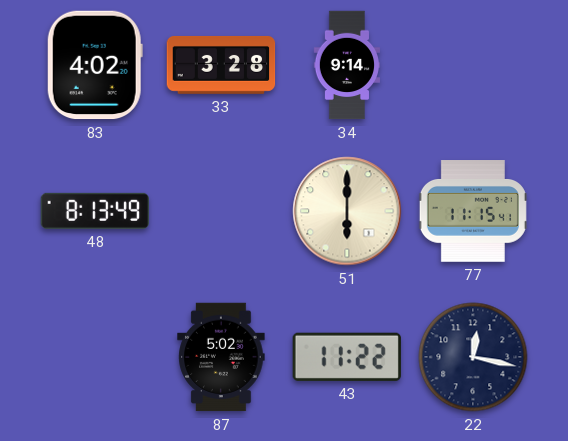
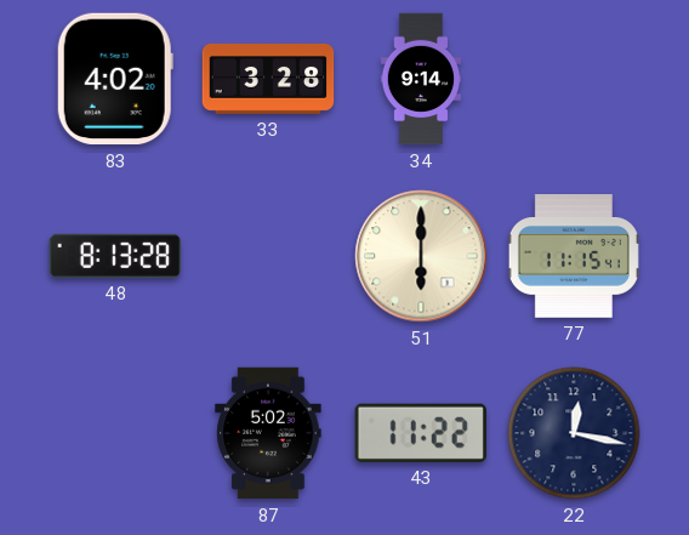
48: 8:13:49 -> 8:13:28 (114, 256)
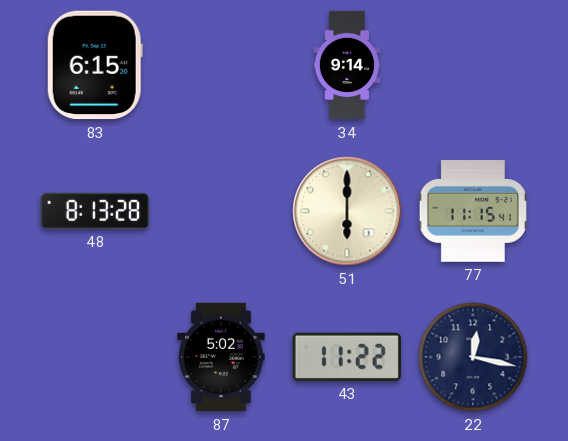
83: 4:02 -> 6:15 (95, 65)
33: 3:28 -> none (268, 79)
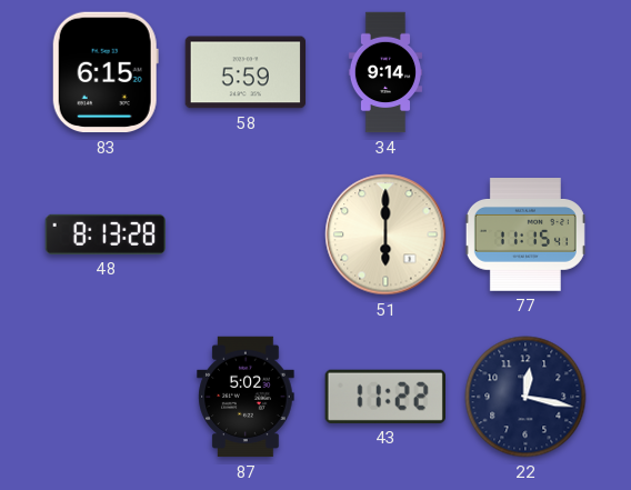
58: none -> 5:59 (246, 72)
